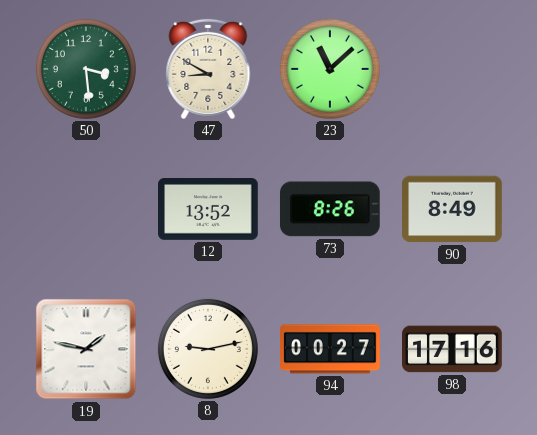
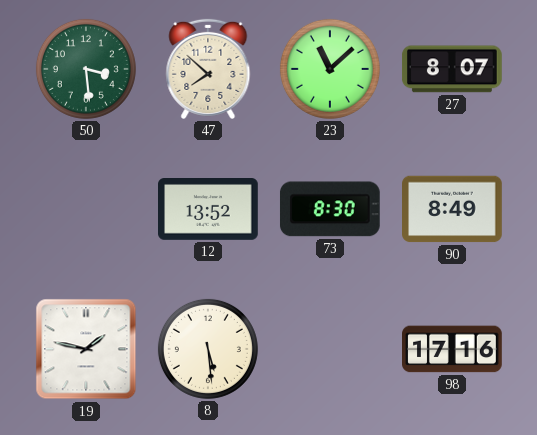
47: 8:50 -> 7:52 (208, 69)
27: none -> 8:07 (453, 69)
73: 8:26 -> 8:30 (330, 209)
8: 9:13 -> 5:29 (208, 349)
94: 00:27 -> none (331, 349)
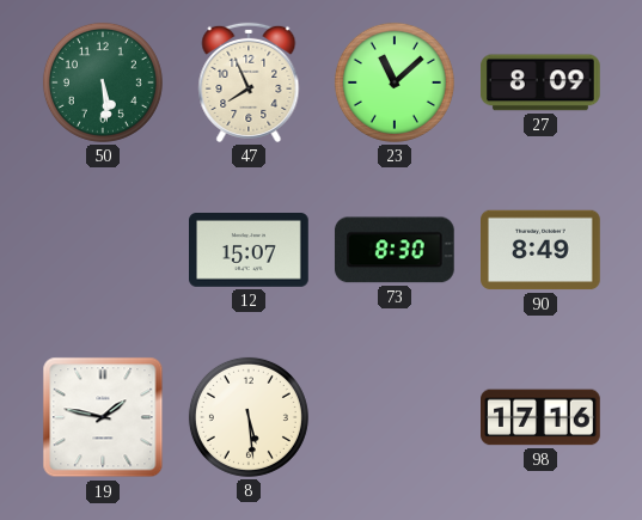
50: 3:29 -> 5:29 (103, 82)
47: 7:52 -> 7:56 (249, 82)
27: 8:07 -> 8:09 (542, 82)
12: 13:52 -> 15:07 (250, 251)
